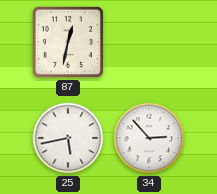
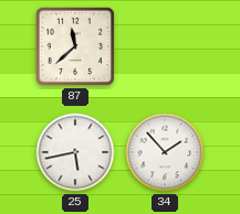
87: 12:32 -> 11:38 (75, 46)
34: 2:53 -> 1:53 (165, 152)
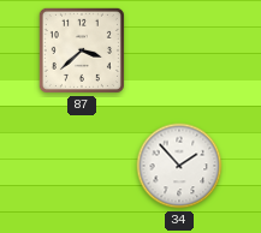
87: 11:38 -> 3:38 (82, 50)
25: 5:43 -> none (75, 152)
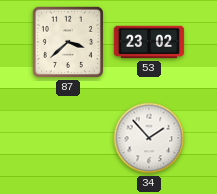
53: none -> 23:02 (149, 42)
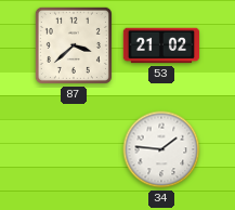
53: 23:02 -> 21:02 (161, 45)
34: 1:53 -> 1:46 (161, 149)
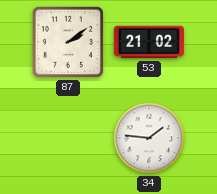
87: 3:38 -> 2:09 (68, 42)
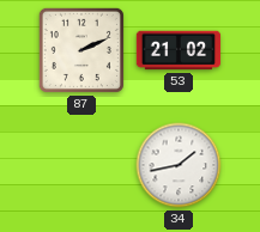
87: 2:09 -> 2:11 (81, 50)
34: 1:46 -> 1:43 (179, 165)
